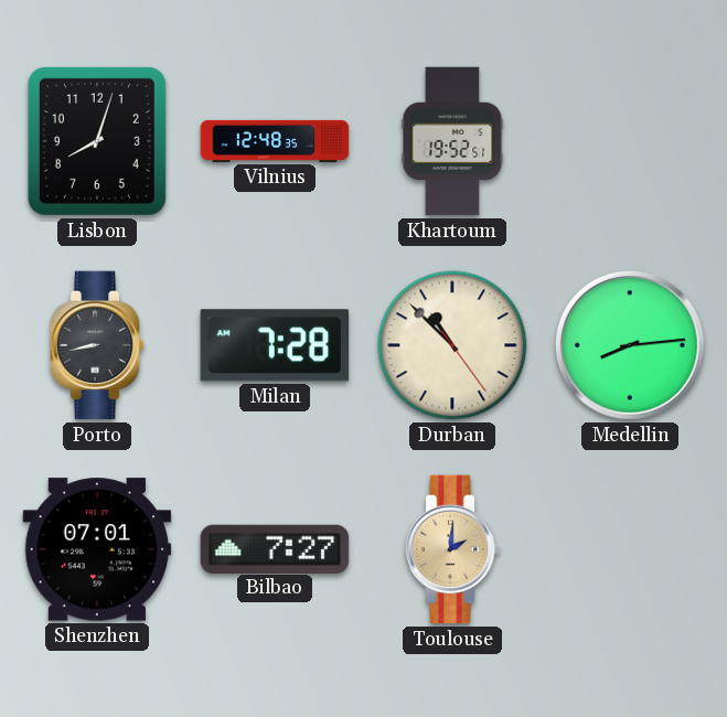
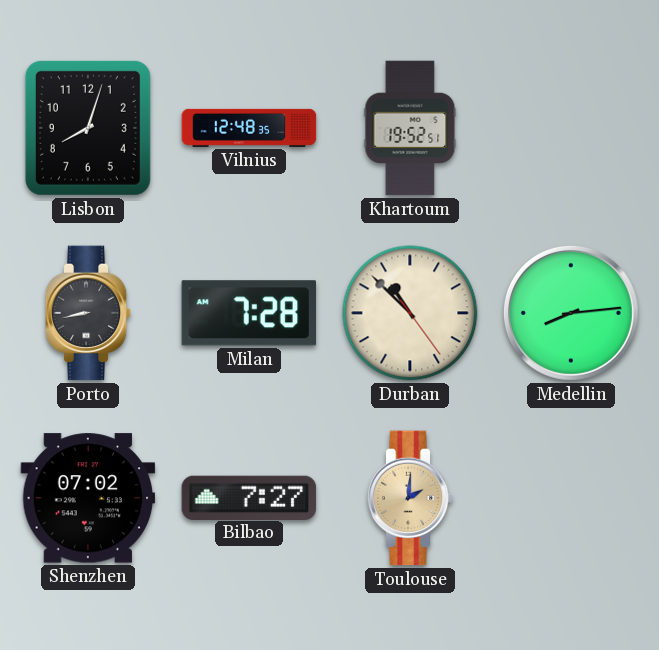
Shenzhen: 07:01 -> 07:02 (88, 498)
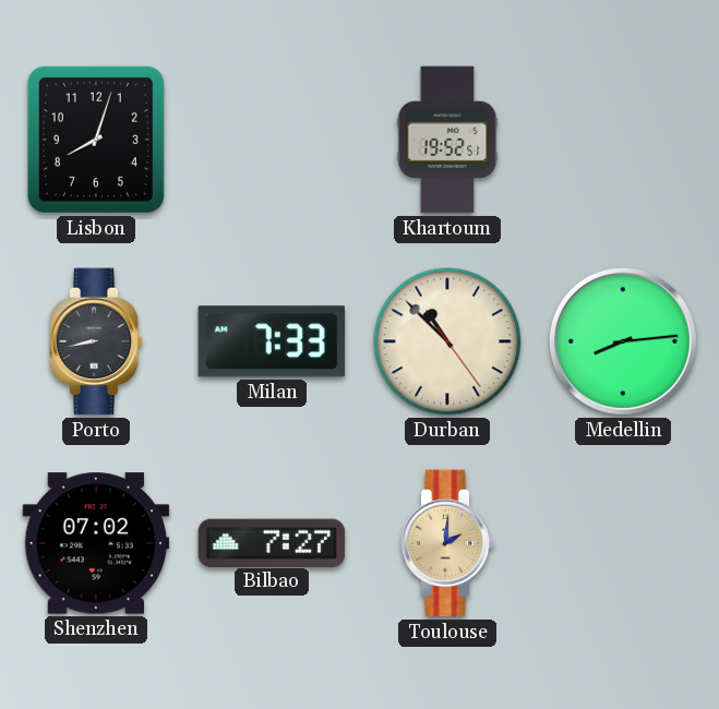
Vilnius: 12:48 -> none (249, 128)
Milan: 7:28 -> 7:33 (271, 341)
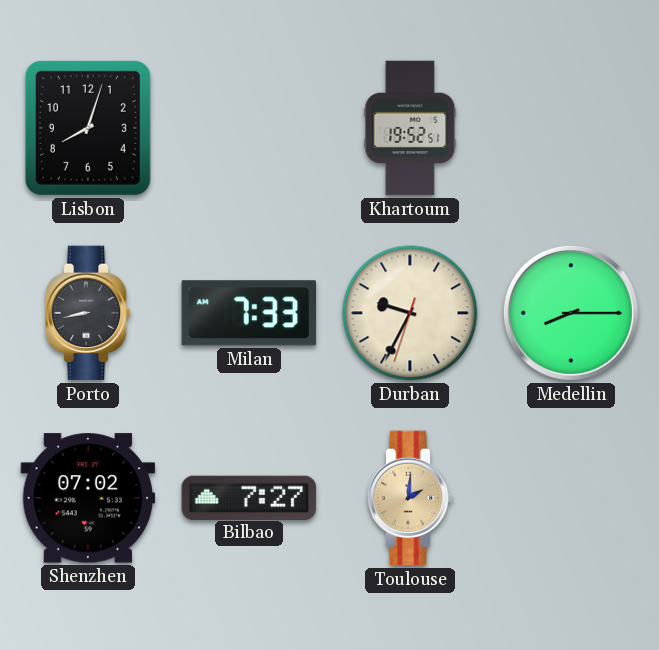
Durban: 10:52 -> 9:34 (410, 313)
Medellin: 8:14 -> 8:15 (571, 313)
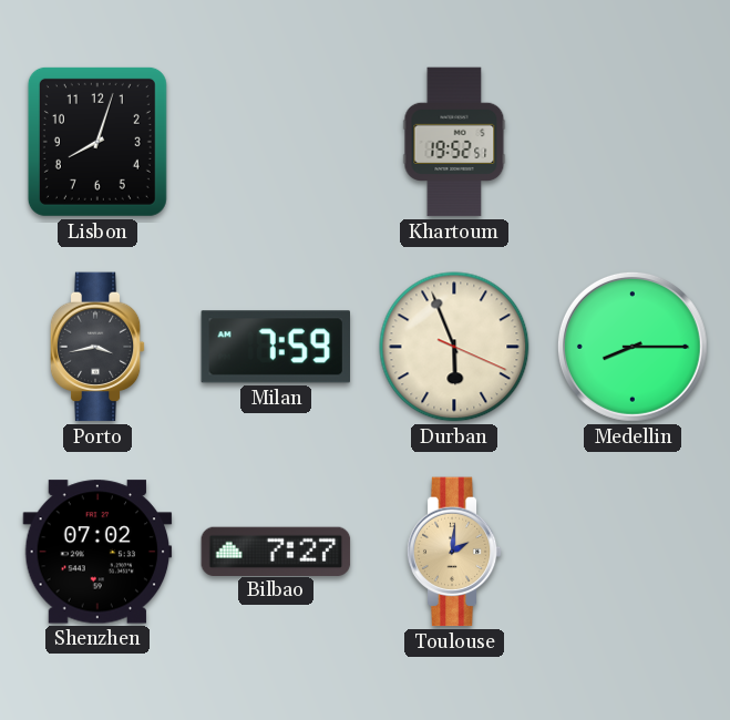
Porto: 8:43 -> 3:43 (97, 347)
Milan: 7:33 -> 7:59 (275, 347)
Durban: 9:34 -> 5:56 (454, 347)
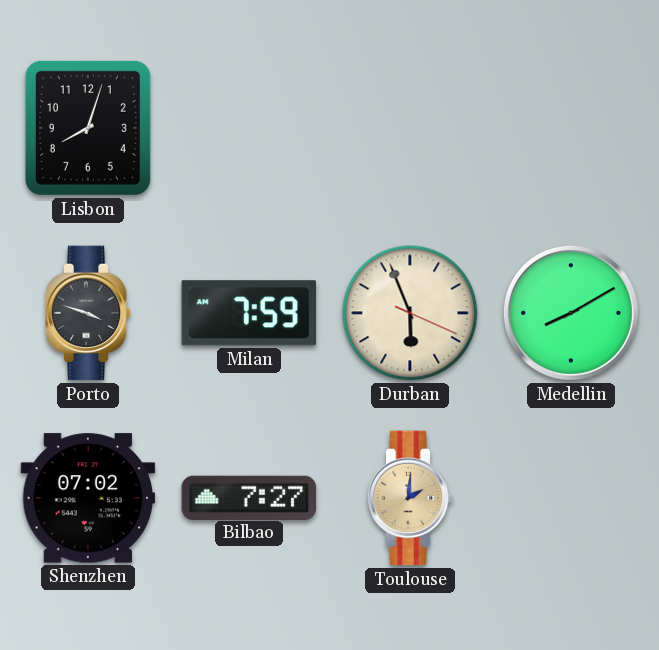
Khartoum: 19:52 -> none (454, 142)
Porto: 3:43 -> 3:48 (88, 313)
Medellin: 8:15 -> 8:10 (571, 313)
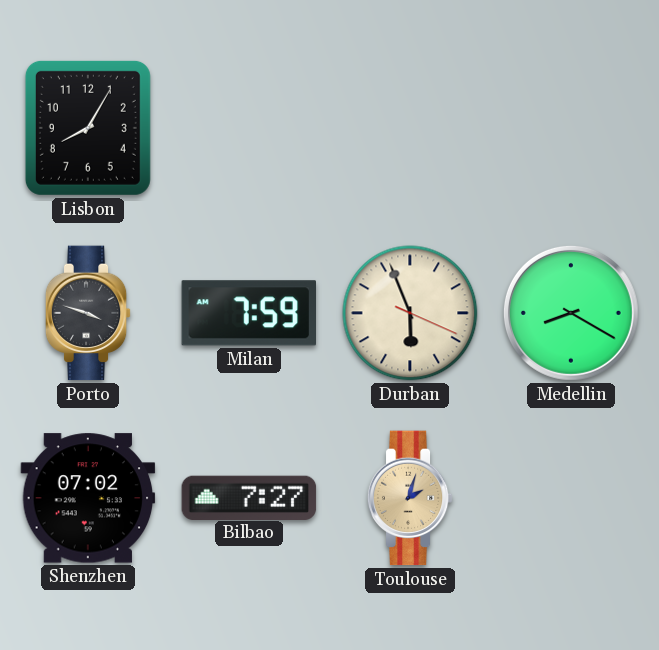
Lisbon: 8:03 -> 8:05 (88, 128)
Medellin: 8:10 -> 8:20 (571, 313)
Toulouse: 2:01 -> 2:03 (410, 498)
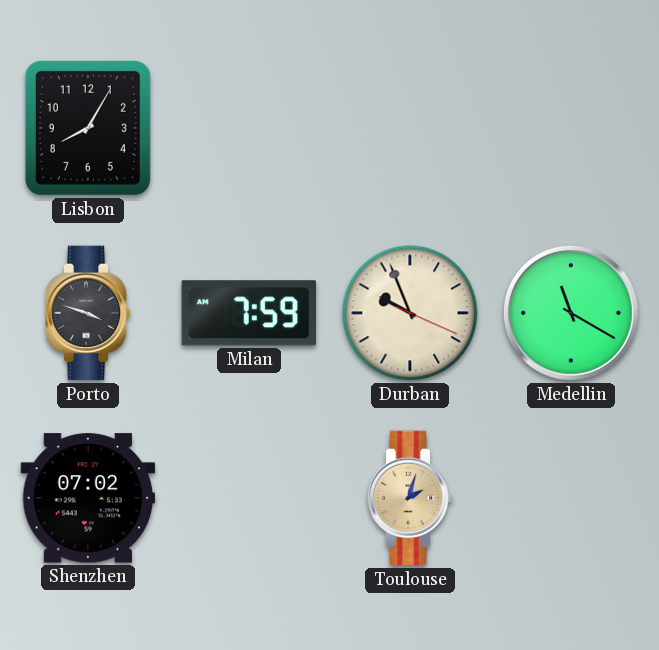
Durban: 5:56 -> 9:56 (410, 313)
Medellin: 8:20 -> 11:20 (571, 313)
Bilbao: 7:27 -> none (249, 497)
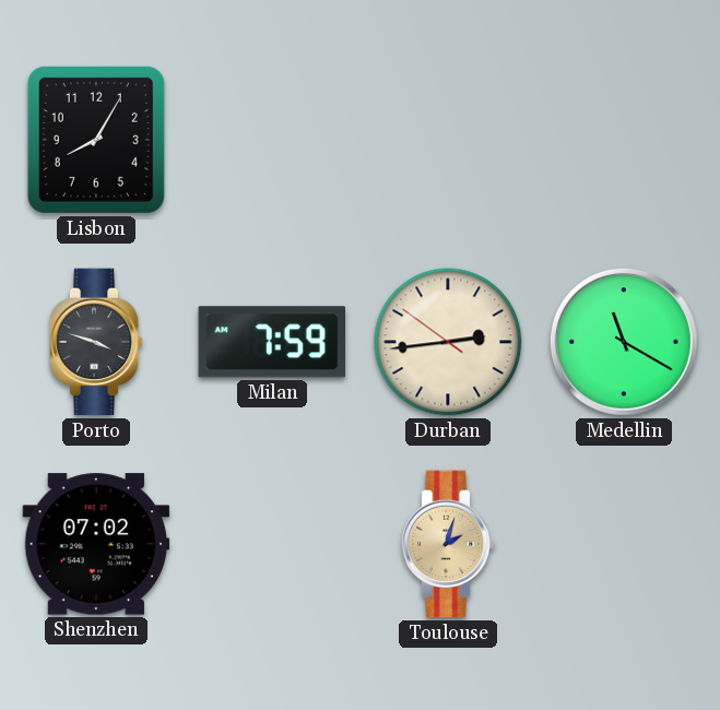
Durban: 9:56 -> 2:43 (448, 342)
